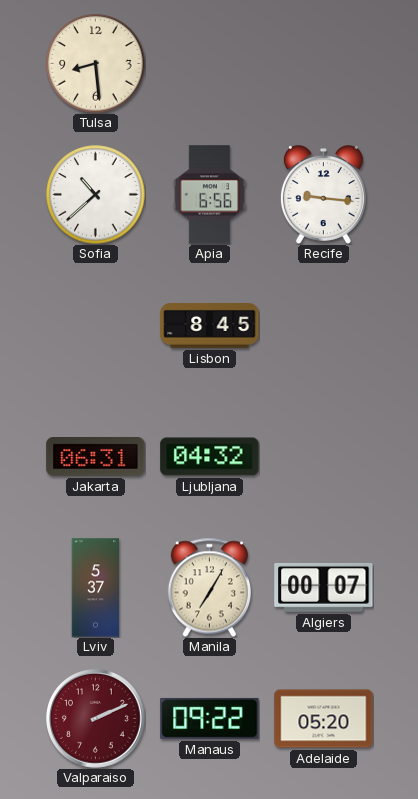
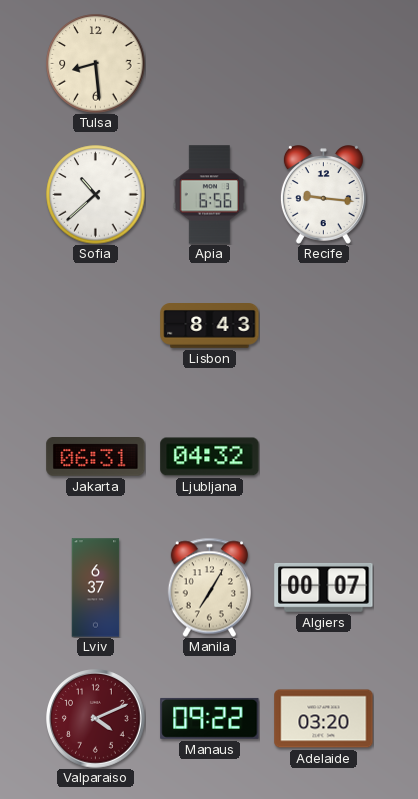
Lisbon: 8:45 -> 8:43 (210, 326)
Lviv: 5:37 -> 6:37 (96, 588)
Valparaiso: 2:11 -> 4:11 (96, 719)
Adelaide: 05:20 -> 03:20 (324, 719)
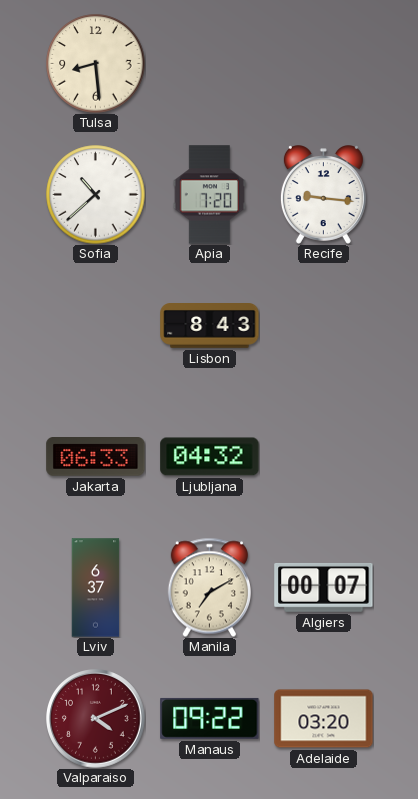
Apia: 6:56 -> 7:20 (209, 195)
Jakarta: 06:31 -> 06:33 (96, 457)
Manila: 7:05 -> 7:10 (209, 587)
